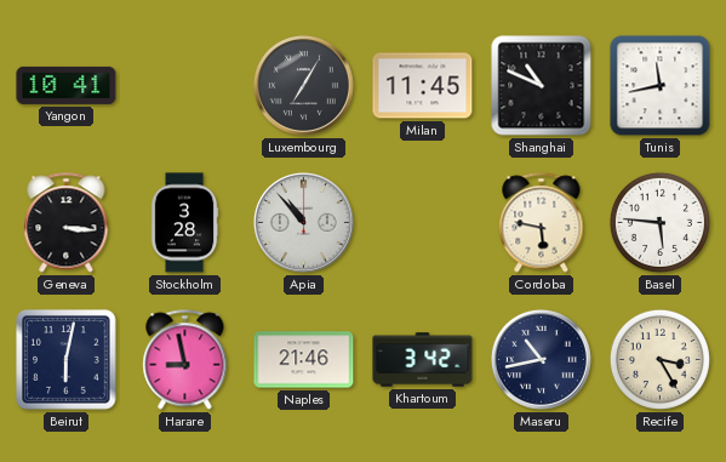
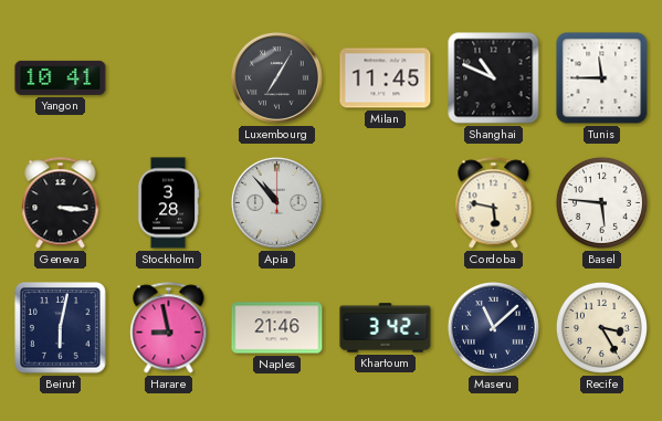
Tunis: 11:43 -> 11:45 (602, 78)
Maseru: 10:43 -> 11:08 (493, 327)
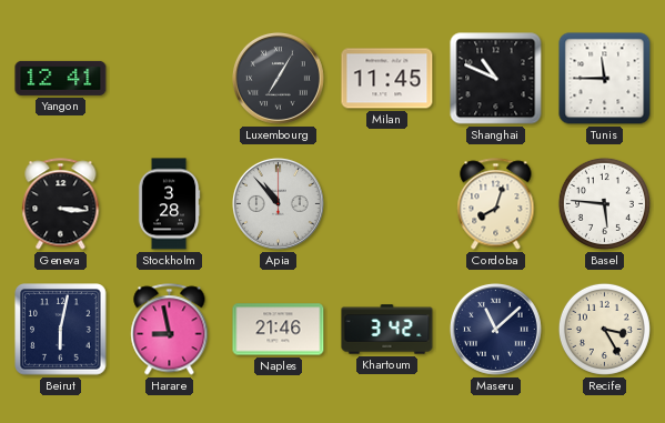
Yangon: 10:41 -> 12:41 (61, 78)
Cordoba: 5:47 -> 8:03 (496, 204)
